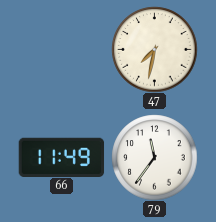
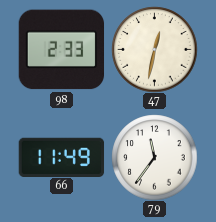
98: none -> 2:33 (61, 50)
47: 7:32 -> 12:32 (154, 49)
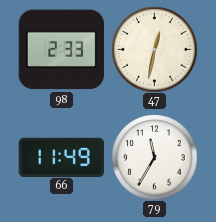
79: 11:36 -> 11:35 (154, 157)
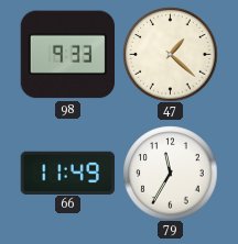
98: 2:33 -> 9:33 (67, 55)
47: 12:32 -> 1:22 (170, 54)
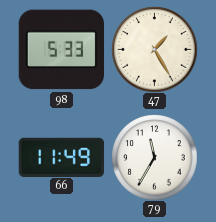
98: 9:33 -> 5:33 (61, 50)
47: 1:22 -> 1:25 (154, 49)
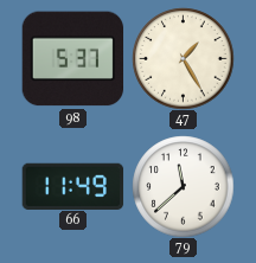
98: 5:33 -> 5:37 (72, 59)
79: 11:35 -> 11:38 (183, 186)
